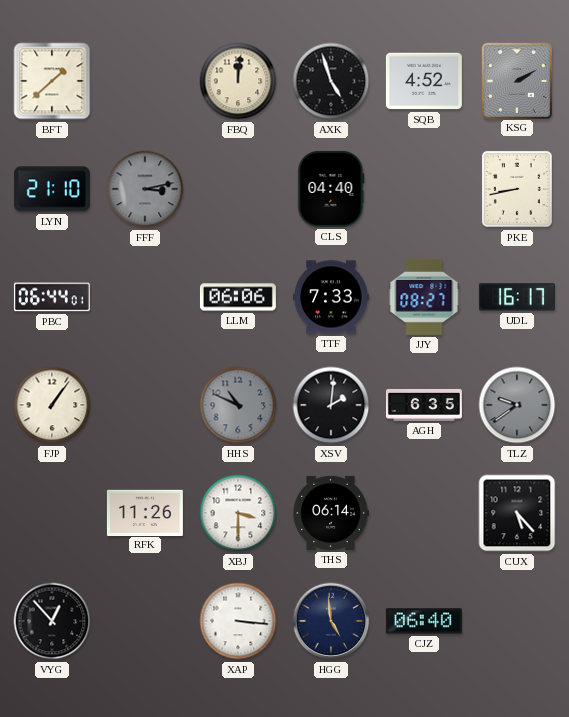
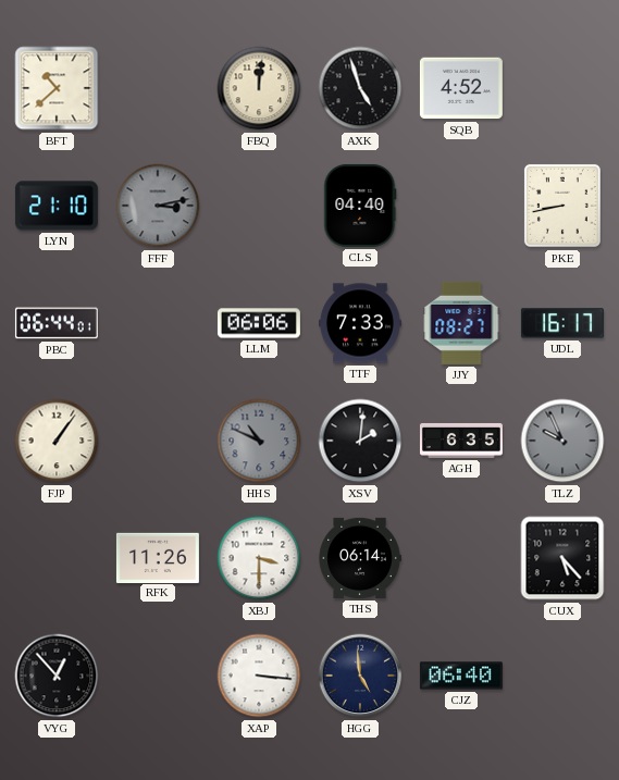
BFT: 1:38 -> 10:38 (57, 88)
KSG: 2:10 -> none (516, 80)
TLZ: 9:39 -> 9:56 (562, 441)
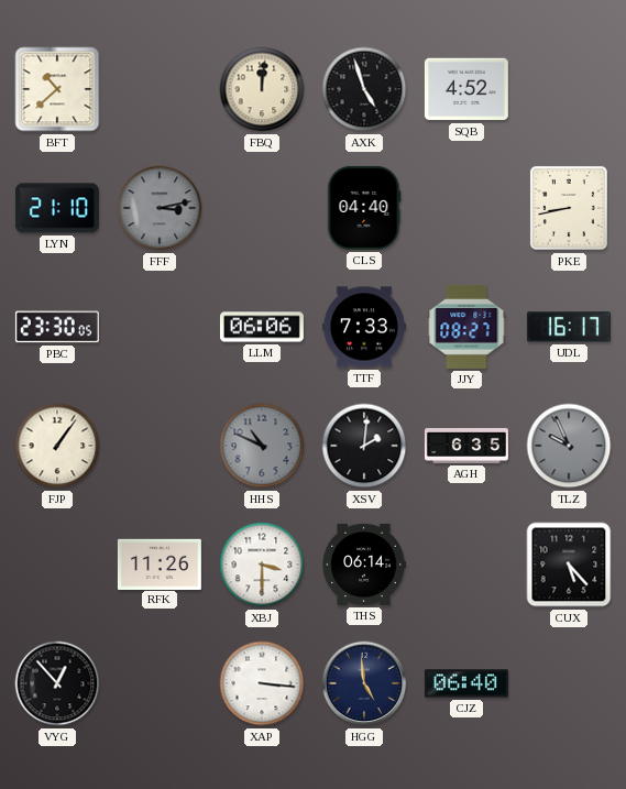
PBC: 06:44 -> 23:30 (57, 327)
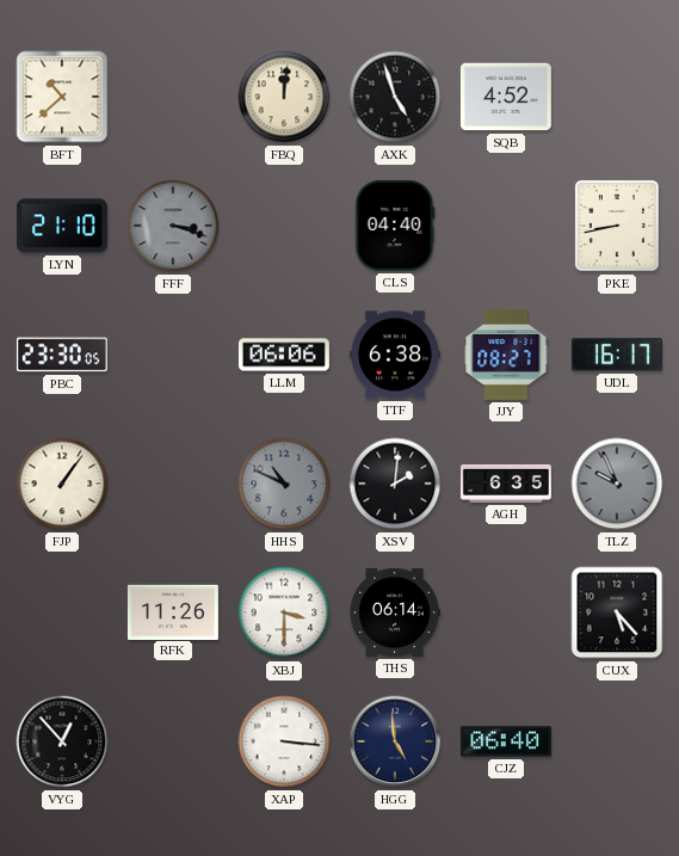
FFF: 3:13 -> 3:18 (173, 226)
TTF: 7:33 -> 6:38 (395, 355)
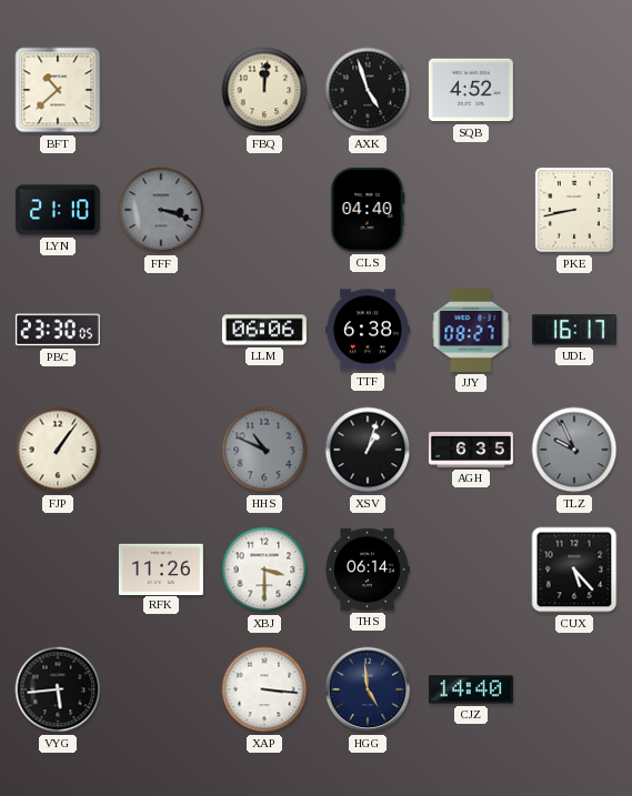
XSV: 2:01 -> 1:03 (368, 450)
VYG: 12:53 -> 5:44 (58, 689)
CJZ: 06:40 -> 14:40 (471, 689)
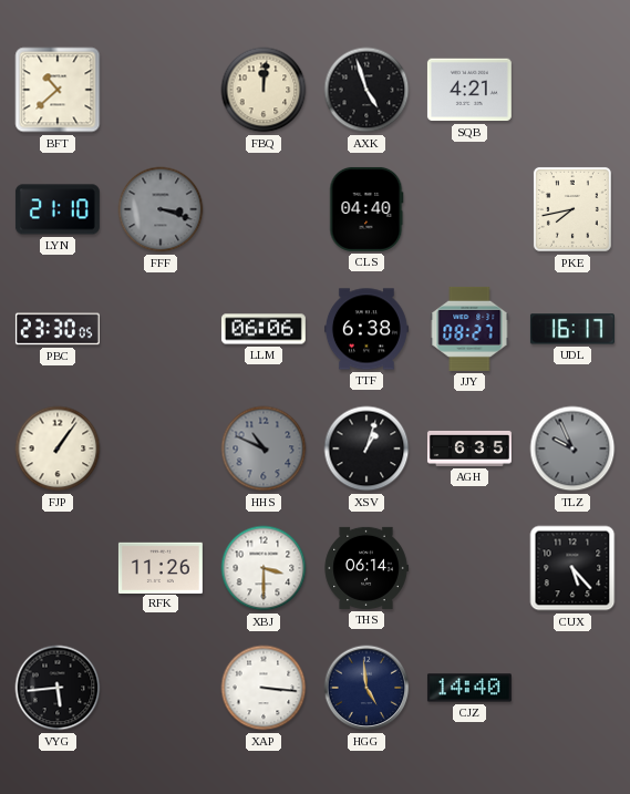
SQB: 4:52 -> 4:21 (469, 90)
PKE: 8:43 -> 7:43 (572, 209)
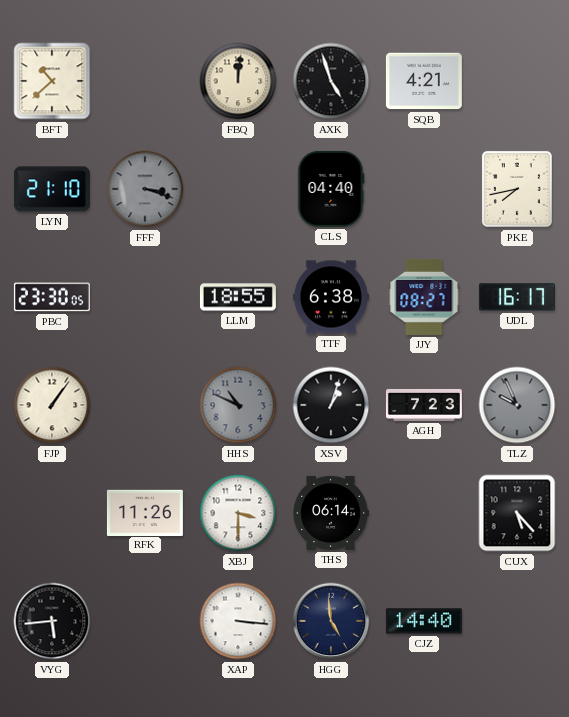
LLM: 06:06 -> 18:55 (238, 297)
AGH: 6:35 -> 7:23 (424, 405)
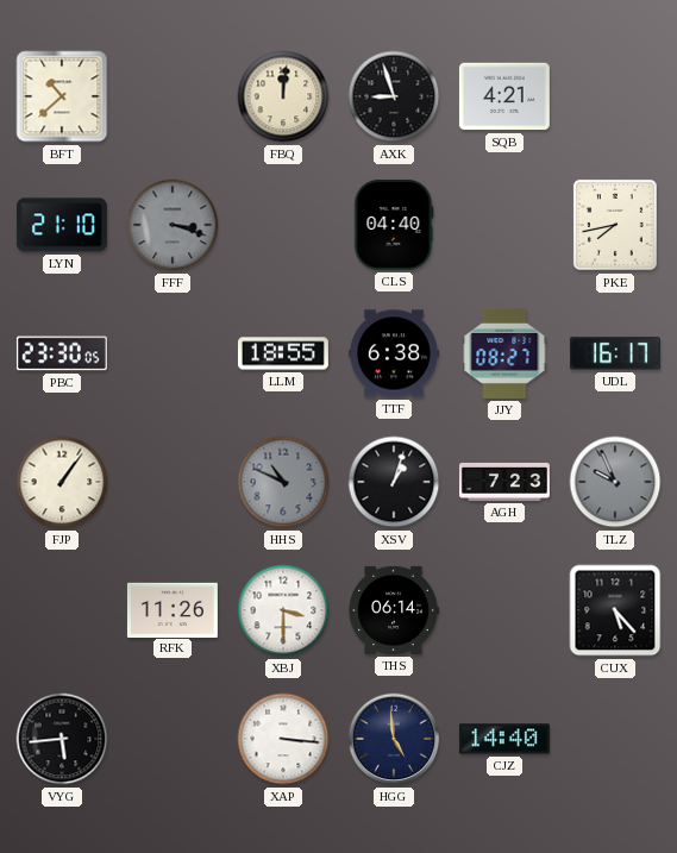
AXK: 4:57 -> 8:57 (394, 96)
